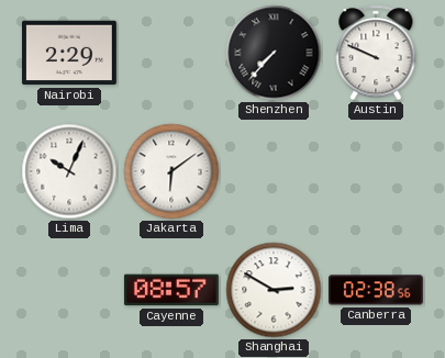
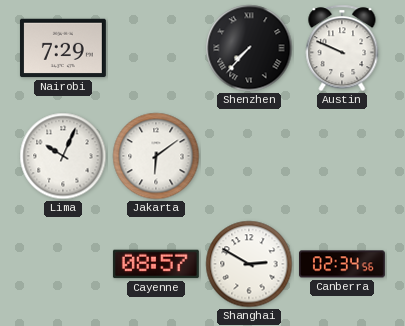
Nairobi: 2:29 -> 7:29 (63, 48)
Canberra: 02:38 -> 02:34 (342, 264)
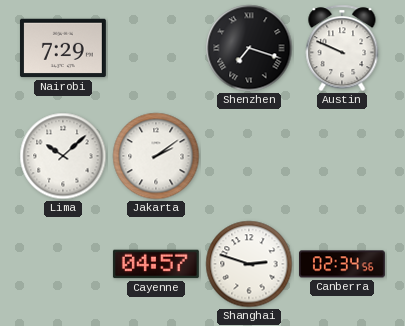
Shenzhen: 7:37 -> 7:18 (249, 48)
Lima: 10:04 -> 10:08 (63, 156)
Jakarta: 6:09 -> 2:09 (156, 156)
Cayenne: 08:57 -> 04:57 (156, 264)
Shanghai: 2:50 -> 2:48 (249, 264)
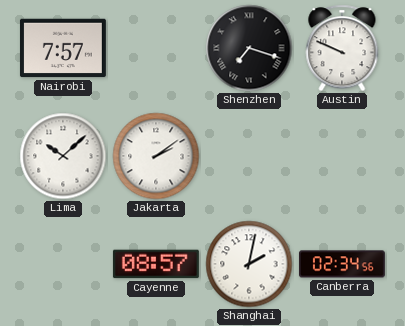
Nairobi: 7:29 -> 7:57 (63, 48)
Cayenne: 04:57 -> 08:57 (156, 264)
Shanghai: 2:48 -> 2:02 (249, 264)
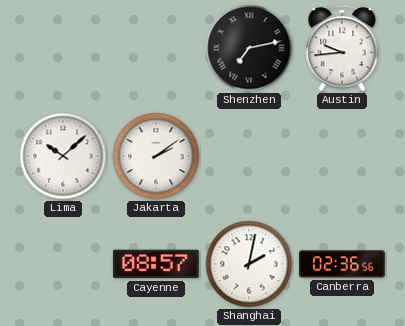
Nairobi: 7:57 -> none (63, 48)
Shenzhen: 7:18 -> 7:13 (249, 48)
Austin: 9:49 -> 9:44 (342, 48)
Canberra: 02:34 -> 02:36 (342, 264)
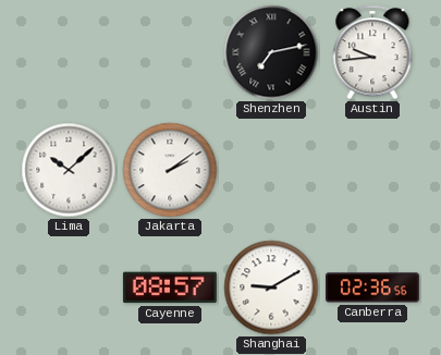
Shanghai: 2:02 -> 9:10 (271, 287)
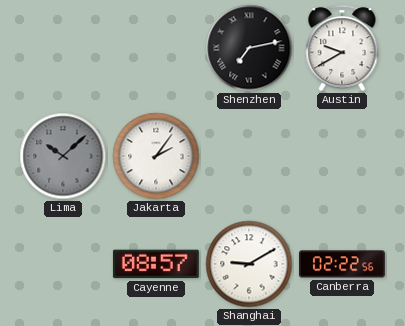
Austin: 9:44 -> 9:40 (342, 48)
Lima dial: white -> grey (63, 156)
Jakarta: 2:09 -> 2:06 (156, 156)
Canberra: 02:36 -> 02:22 (342, 264)
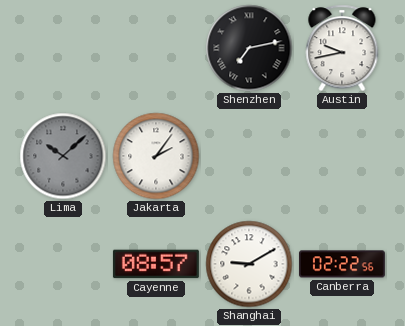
Austin: 9:40 -> 9:43 (342, 48)
